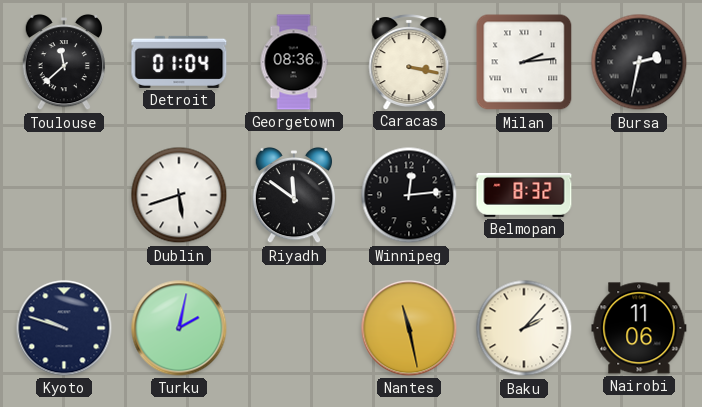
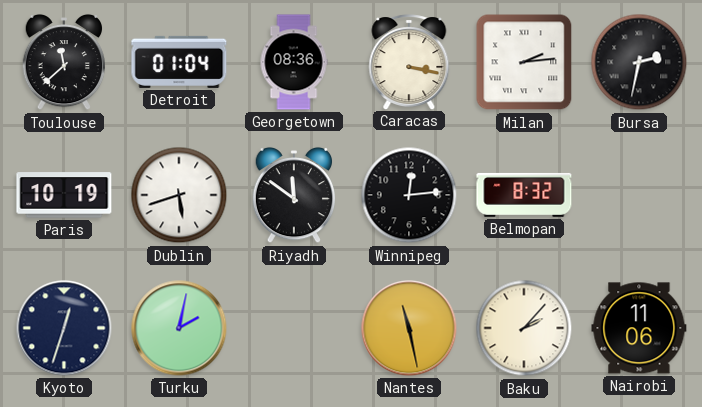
Paris: none -> 10:19 (64, 195)
Kyoto: 9:48 -> 12:33 (64, 328)
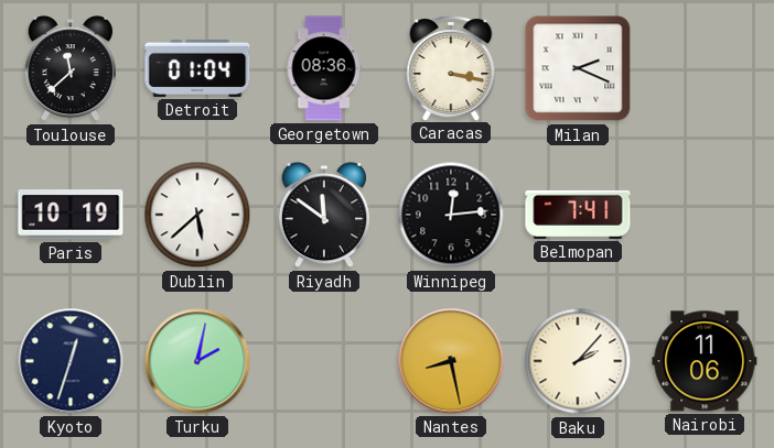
Milan: 2:14 -> 2:19 (578, 68)
Bursa: 2:32 -> none (639, 62)
Dublin: 5:42 -> 5:38 (197, 215)
Belmopan: 8:32 -> 7:41 (578, 215)
Nantes: 11:28 -> 8:28 (451, 361)
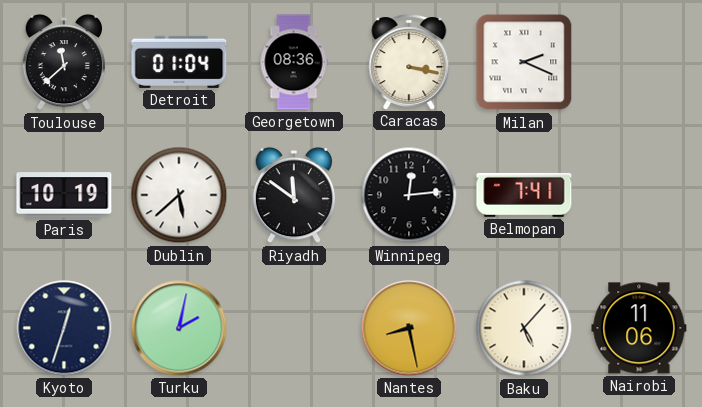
Baku: 2:07 -> 5:07 (524, 328)
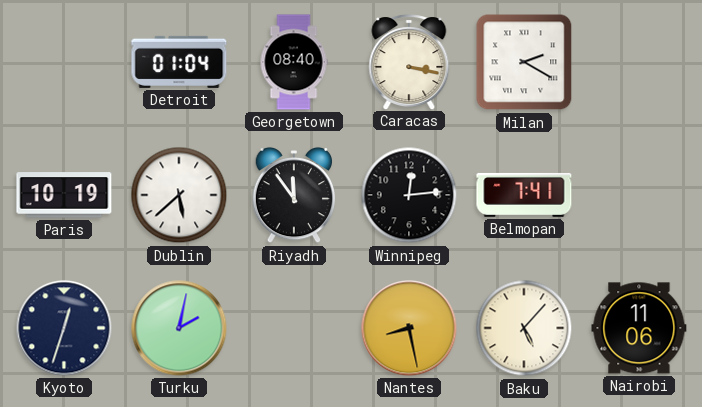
Toulouse: 11:38 -> none (63, 62)
Georgetown: 08:36 -> 08:40 (294, 62)
Milan: 2:19 -> 2:20 (524, 62)
Riyadh: 11:51 -> 11:54 (293, 195)
